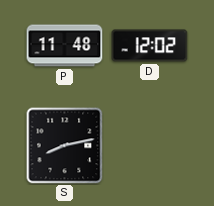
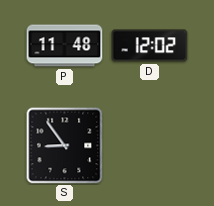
S: 8:13 -> 8:54 (65, 146)
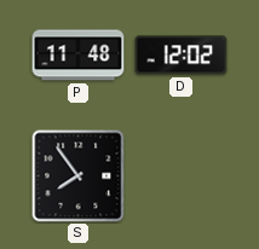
S: 8:54 -> 7:54 (79, 176)
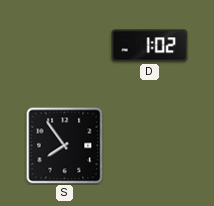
P: 11:48 -> none (79, 56)
D: 12:02 -> 1:02 (150, 46)
